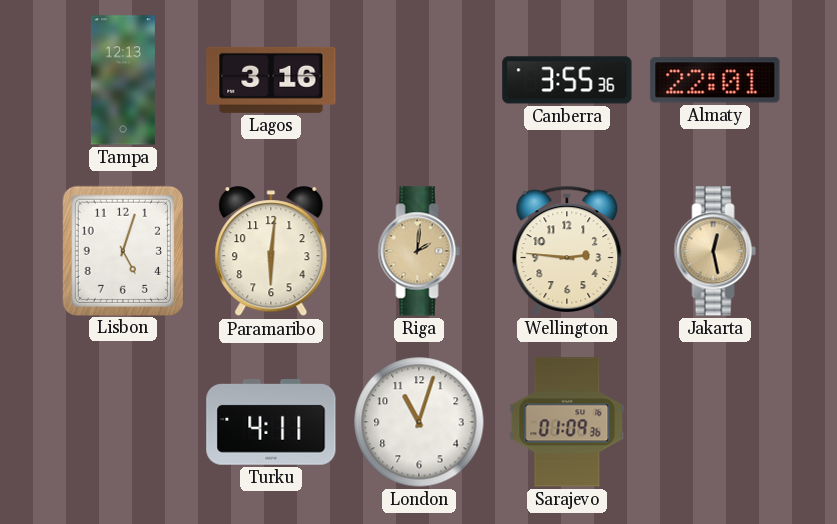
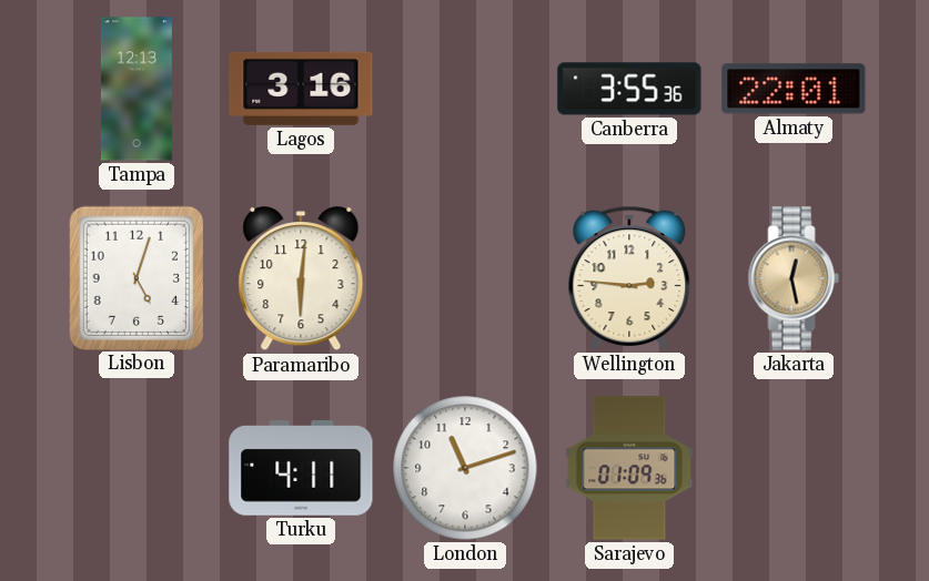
Riga: 2:01 -> none (419, 251)
London: 11:03 -> 11:12 (465, 468)
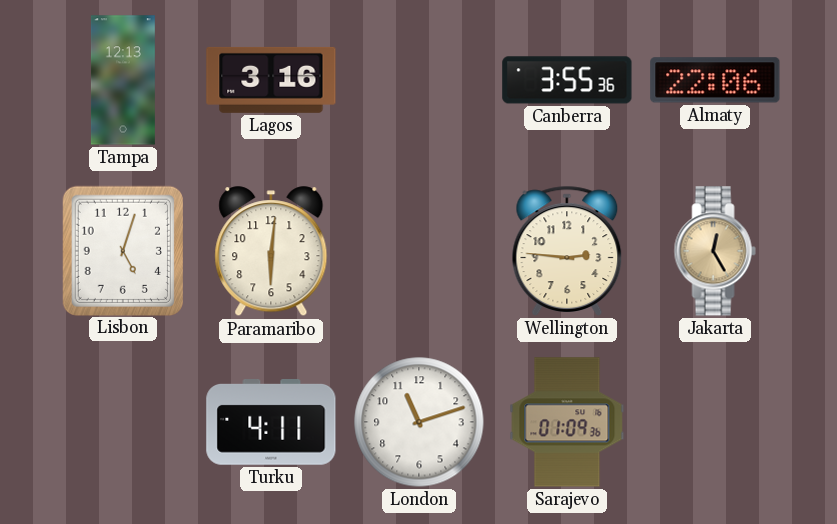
Almaty: 22:01 -> 22:06 (715, 80)
Jakarta: 12:28 -> 12:25 (715, 251)
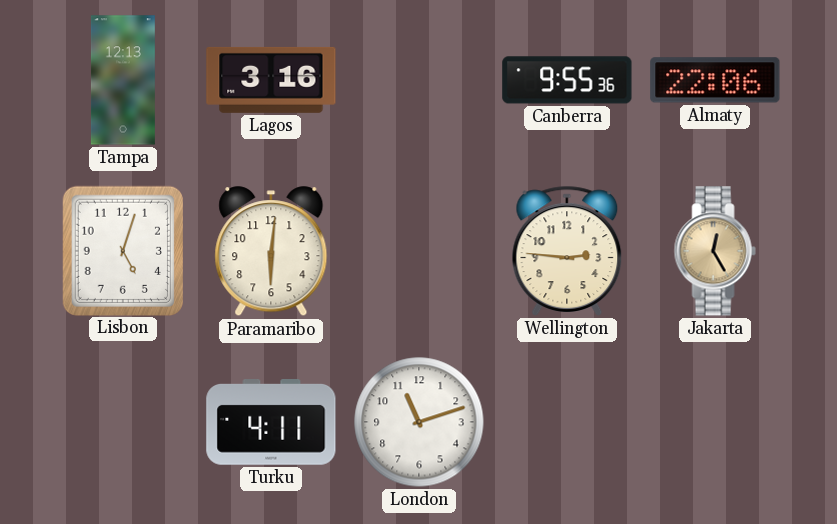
Canberra: 3:55 -> 9:55 (567, 80)
Sarajevo: 01:09 -> none (567, 422)
